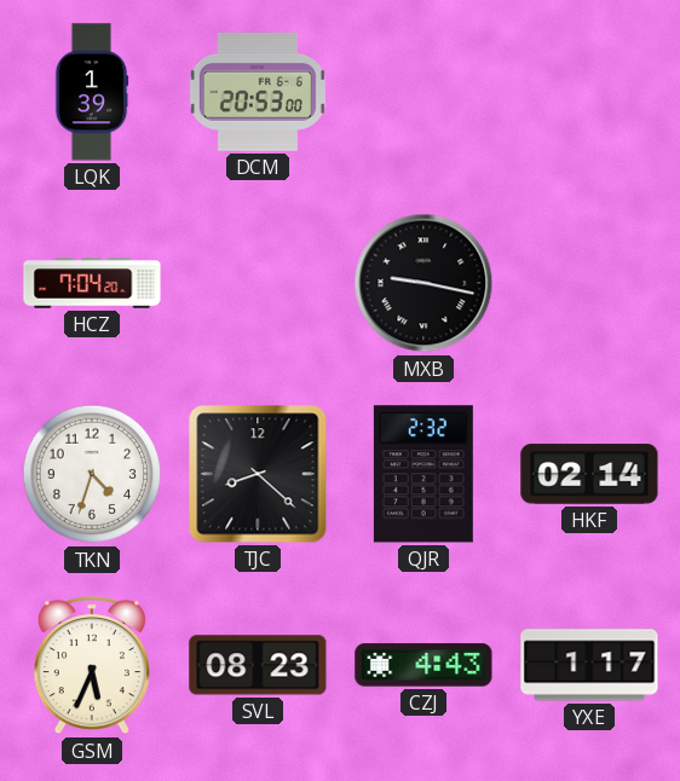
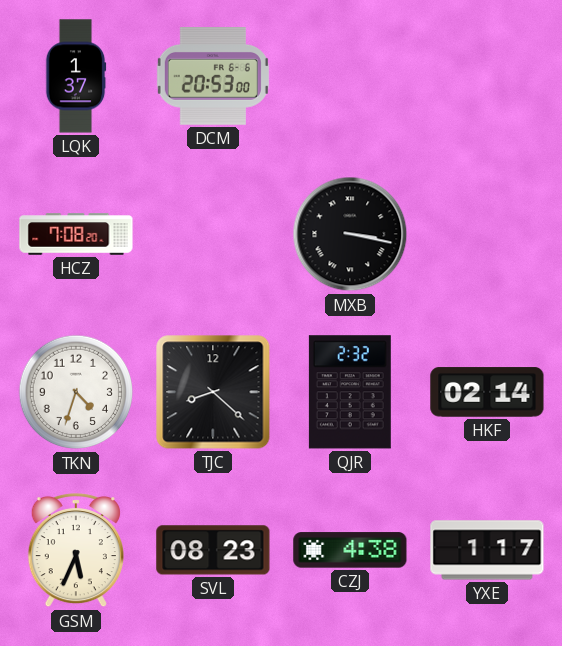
LQK: 1:39 -> 1:37 (76, 76)
HCZ: 7:04 -> 7:08 (76, 234)
MXB: 9:17 -> 3:17 (350, 234)
CZJ: 4:43 -> 4:38 (350, 550)
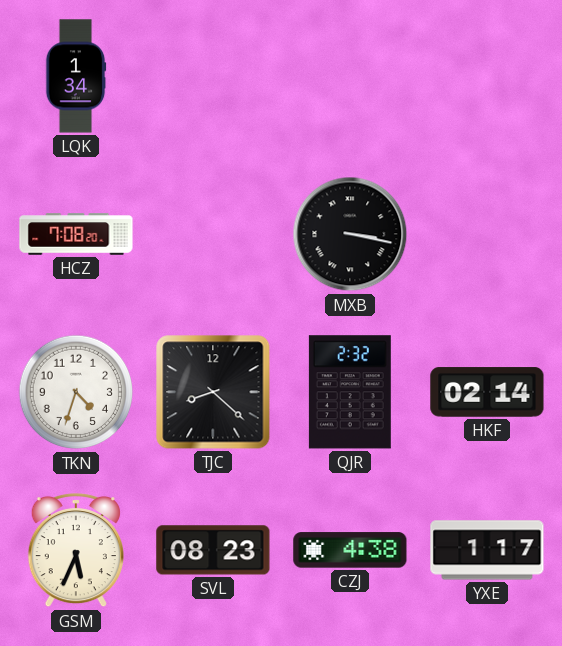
LQK: 1:37 -> 1:34 (76, 76)
DCM: 20:53 -> none (213, 77)
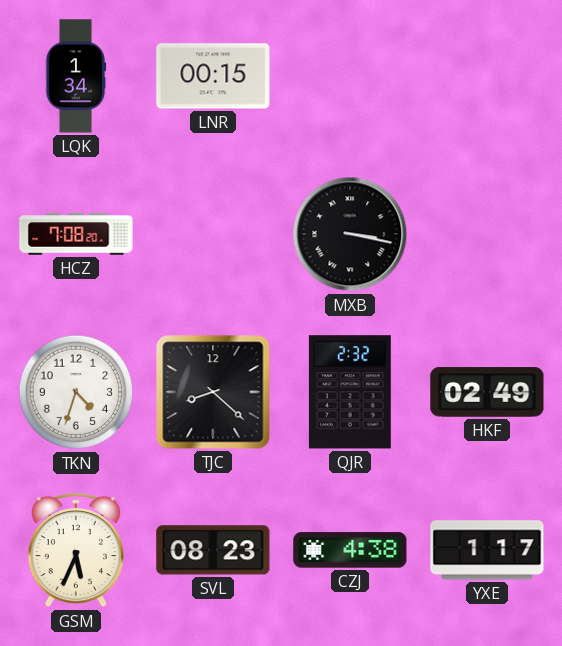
LNR: none -> 00:15 (213, 76)
HKF: 02:14 -> 02:49 (487, 392)
